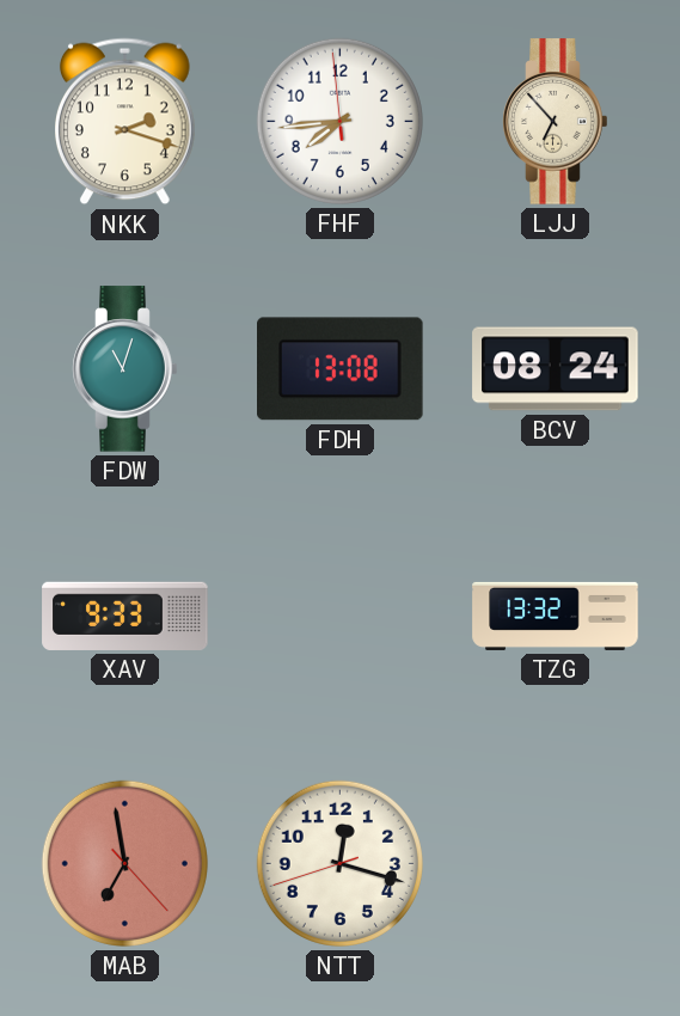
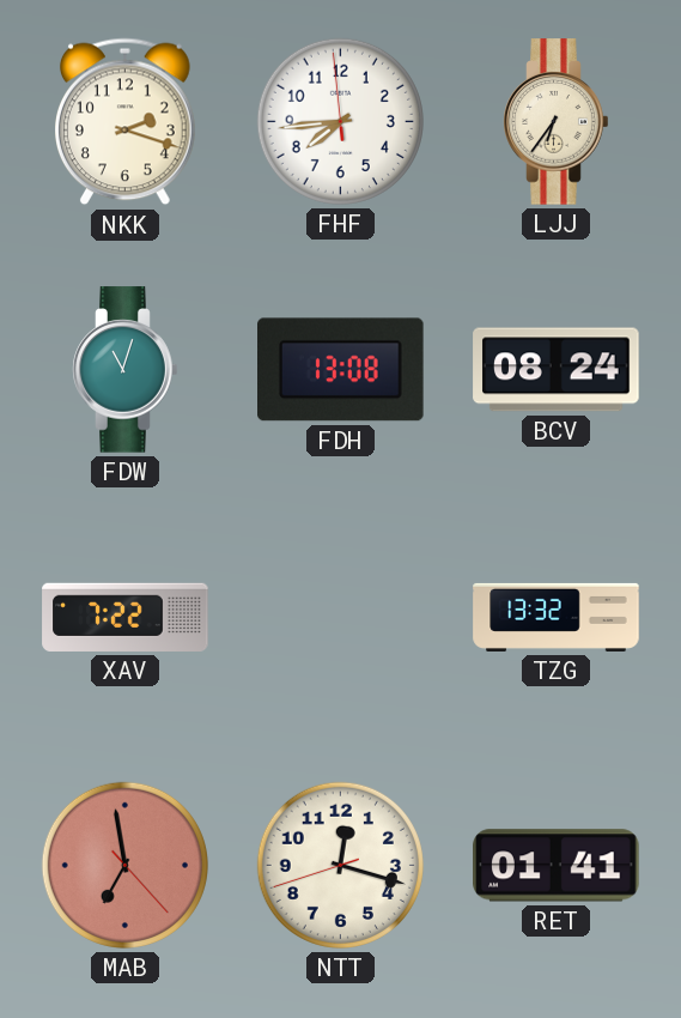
LJJ: 6:53 -> 6:36 (557, 122)
XAV: 9:33 -> 7:22 (126, 617)
RET: none -> 01:41 (557, 866)
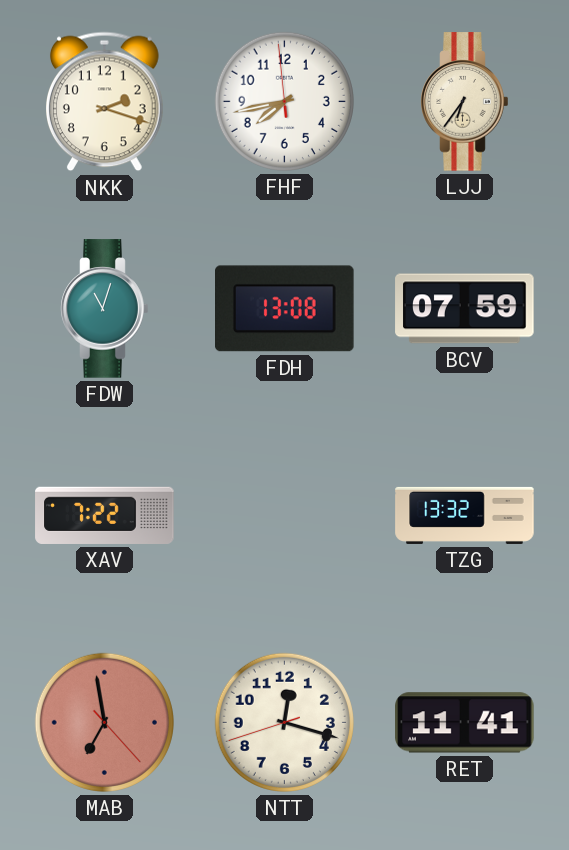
FHF: 7:43 -> 7:42 (284, 101)
BCV: 08:24 -> 07:59 (465, 309)
RET: 01:41 -> 11:41 (465, 723)
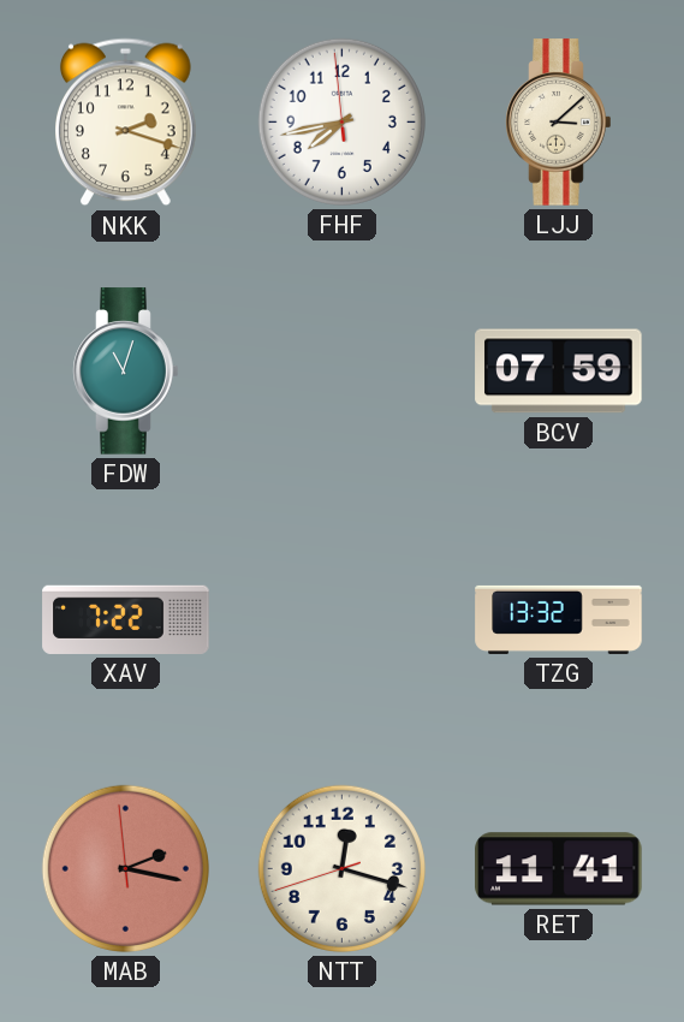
LJJ: 6:36 -> 3:08 (559, 123)
FDH: 13:08 -> none (285, 309)
MAB: 6:58 -> 2:16 (125, 868)
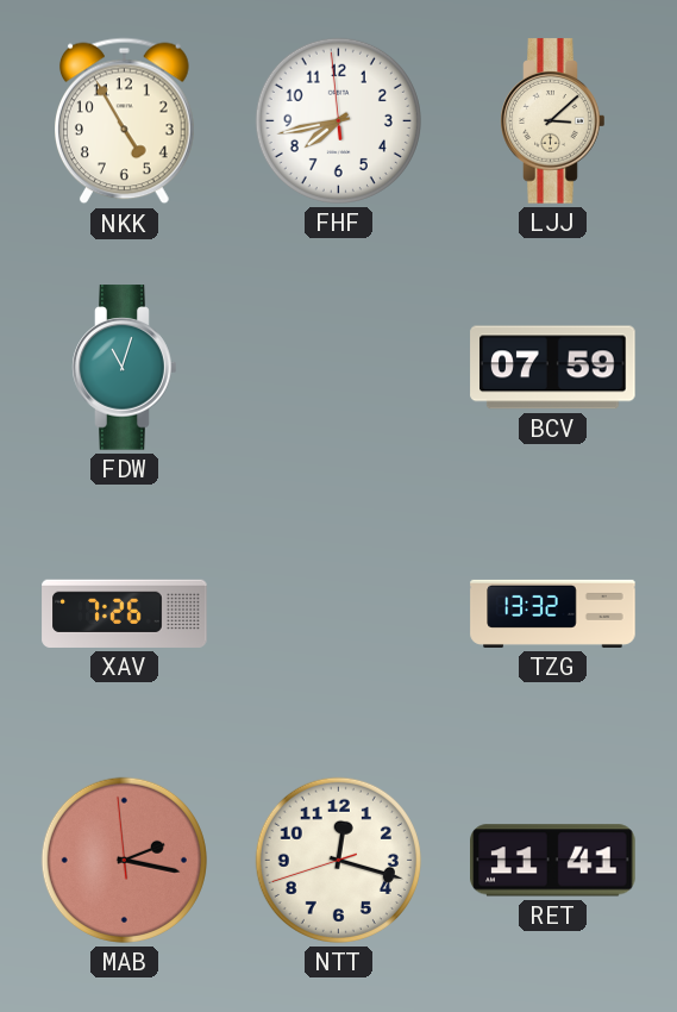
NKK: 2:18 -> 4:55 (125, 121)
XAV: 7:22 -> 7:26 (125, 613)
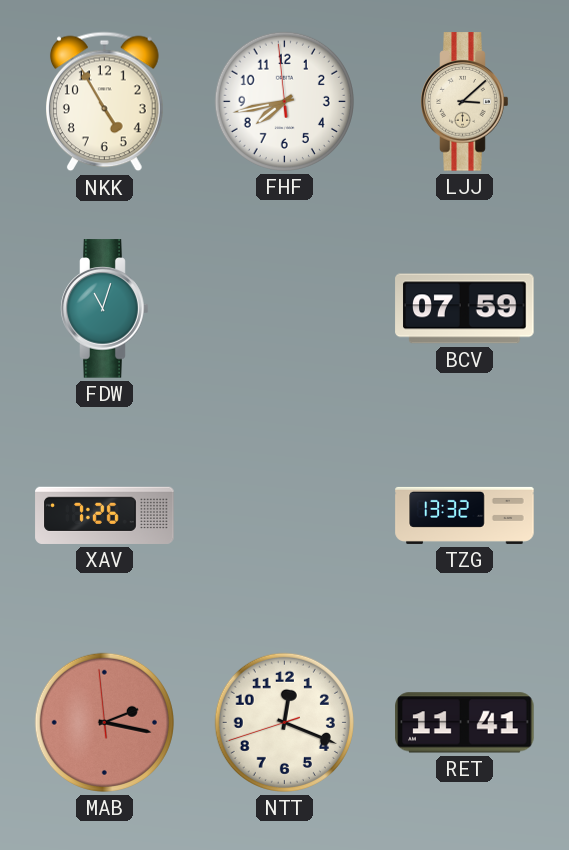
NTT: 12:17 -> 12:18 (284, 722)
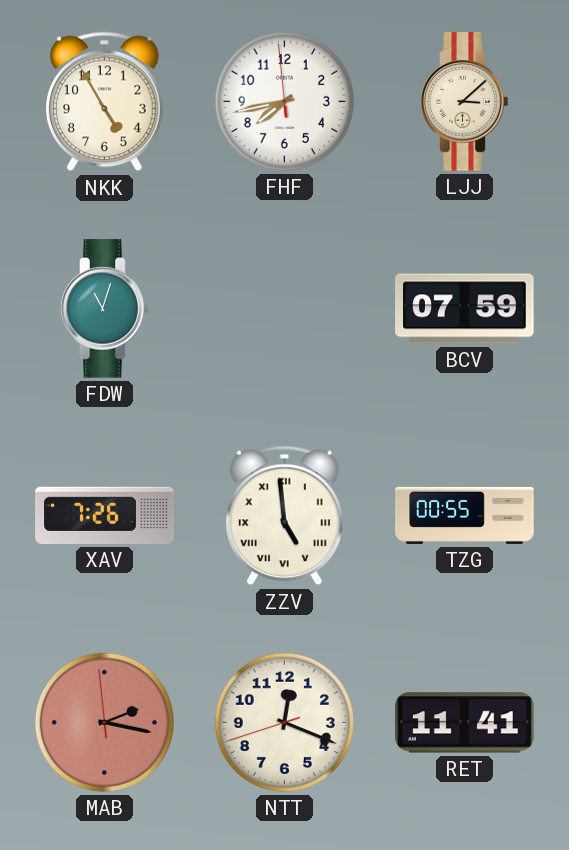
ZZV: none -> 4:59 (285, 516)
TZG: 13:32 -> 00:55 (465, 515)
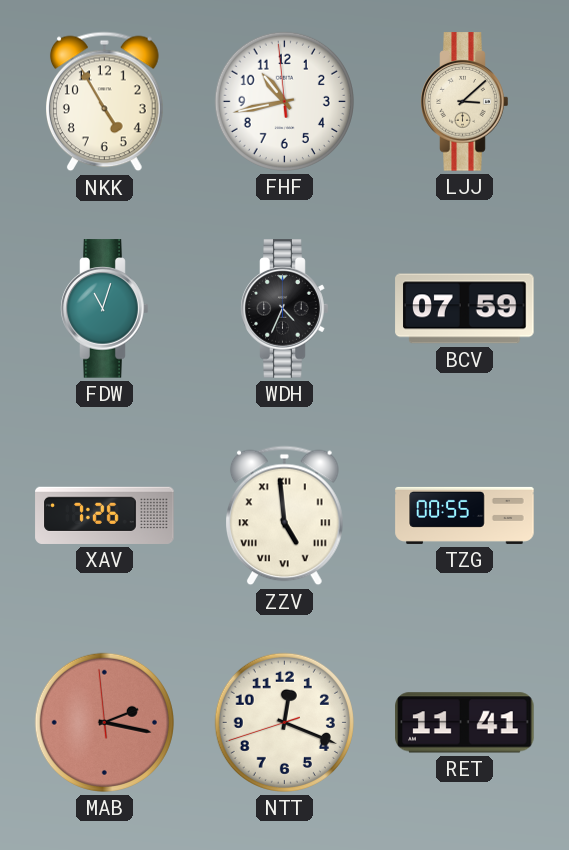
FHF: 7:42 -> 10:42 (284, 101)
WDH: none -> 4:34 (285, 309)
